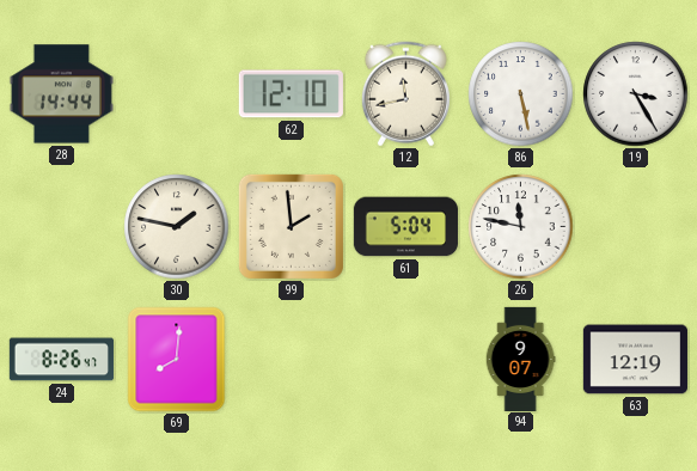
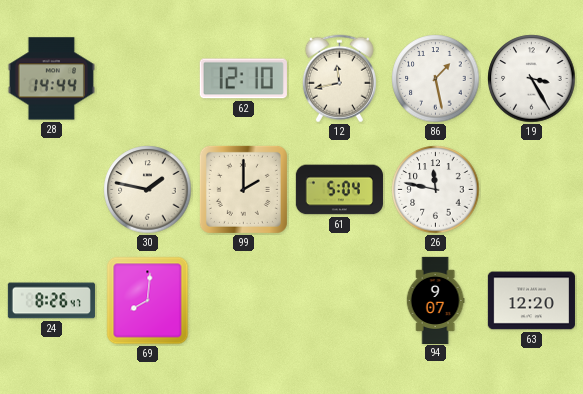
86: 5:28 -> 1:28 (436, 79)
99: 1:59 -> 2:00 (243, 189)
63: 12:19 -> 12:20 (531, 301)
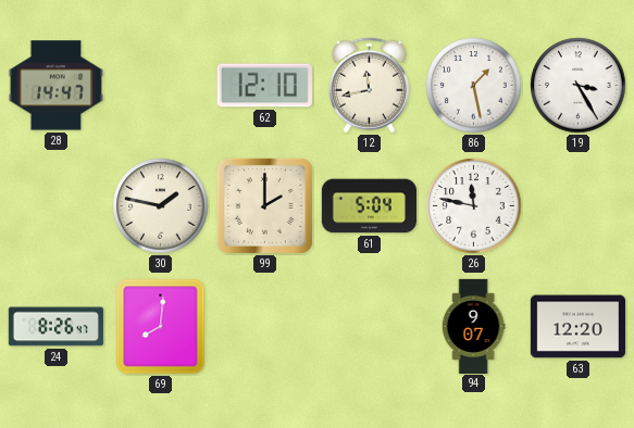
28: 14:44 -> 14:47 (55, 86)
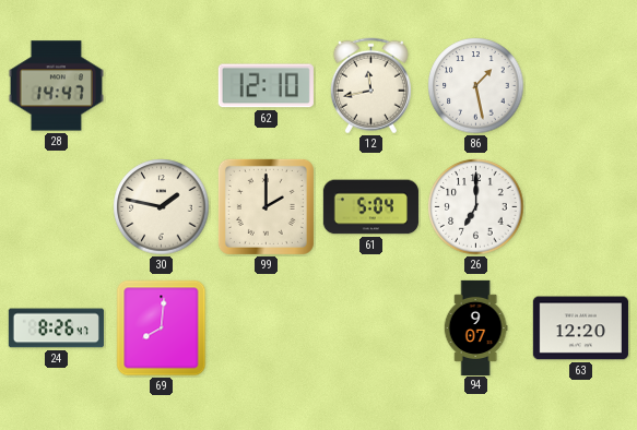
19: 3:25 -> none (579, 86)
26: 11:47 -> 7:00 (476, 207)
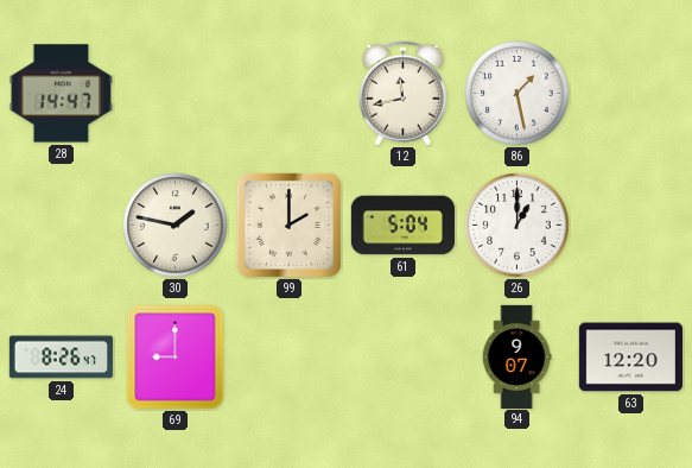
62: 12:10 -> none (266, 86)
26: 7:00 -> 1:00 (518, 226)
69: 8:01 -> 9:00 (176, 358)
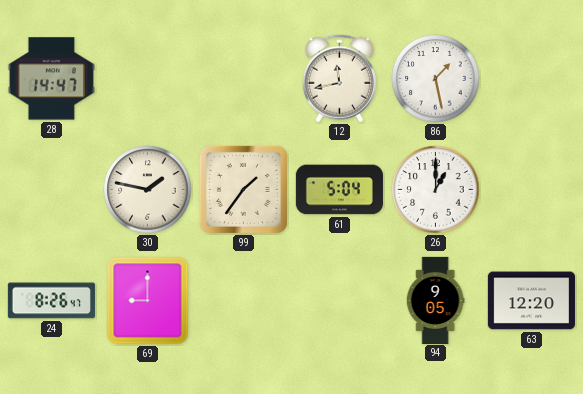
99: 2:00 -> 1:36 (243, 189)
94: 9:07 -> 9:05 (435, 300)
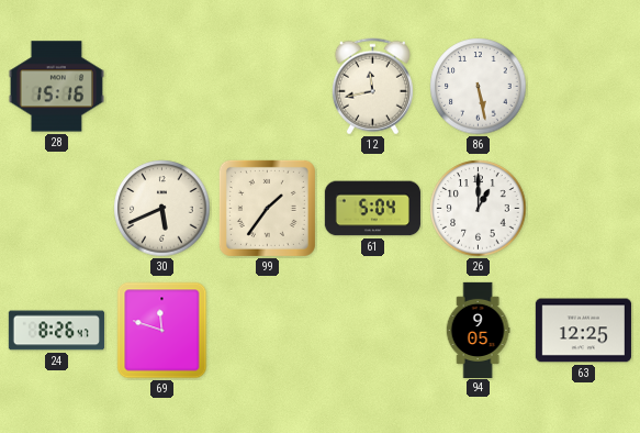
28: 14:47 -> 15:16 (56, 87)
86: 1:28 -> 5:28 (479, 87)
30: 1:47 -> 5:41 (162, 209)
69: 9:00 -> 11:48 (162, 331)
63: 12:20 -> 12:25 (583, 331)
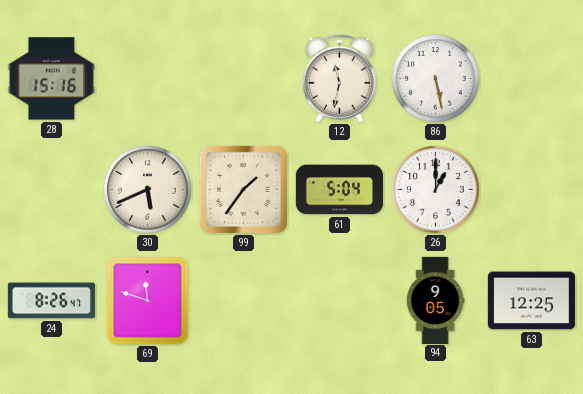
12: 11:43 -> 11:32 (339, 79)
